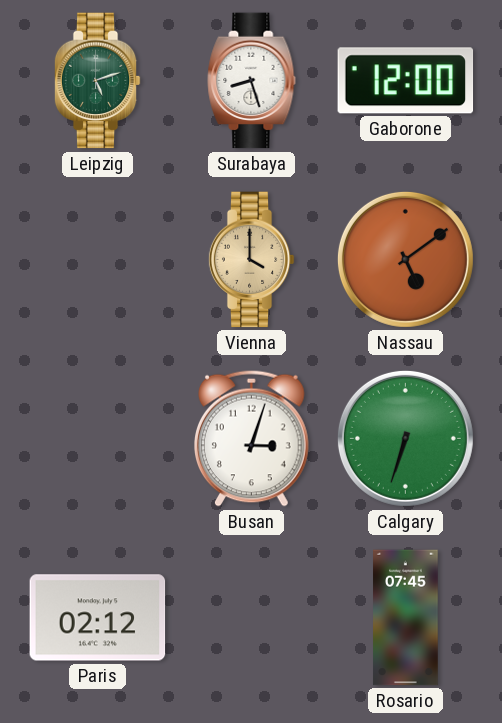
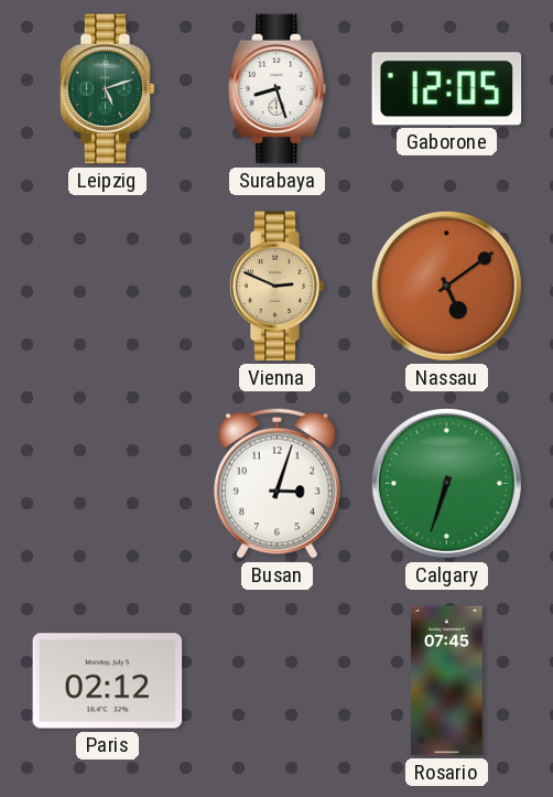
Gaborone: 12:00 -> 12:05 (447, 89)
Vienna: 4:00 -> 2:49 (276, 287)
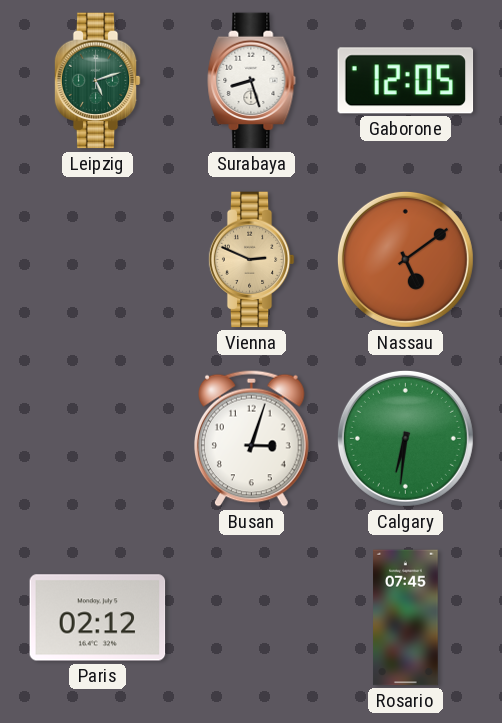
Calgary: 6:33 -> 6:31 (405, 438)
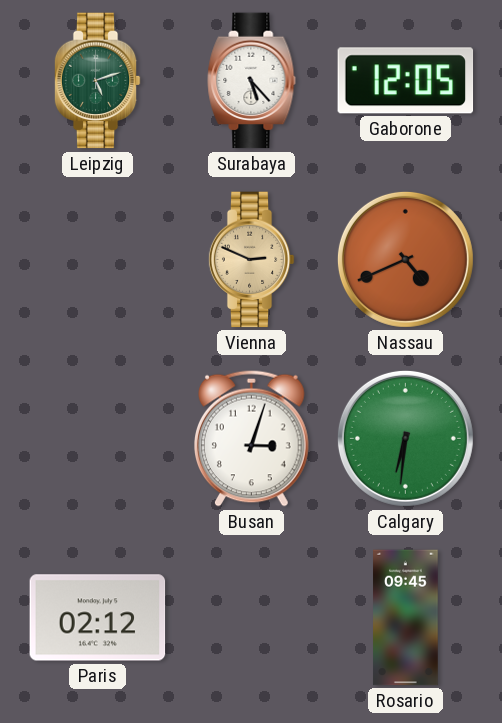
Surabaya: 8:27 -> 5:23 (252, 81)
Nassau: 5:09 -> 4:41 (405, 259)
Rosario: 07:45 -> 09:45 (406, 618)
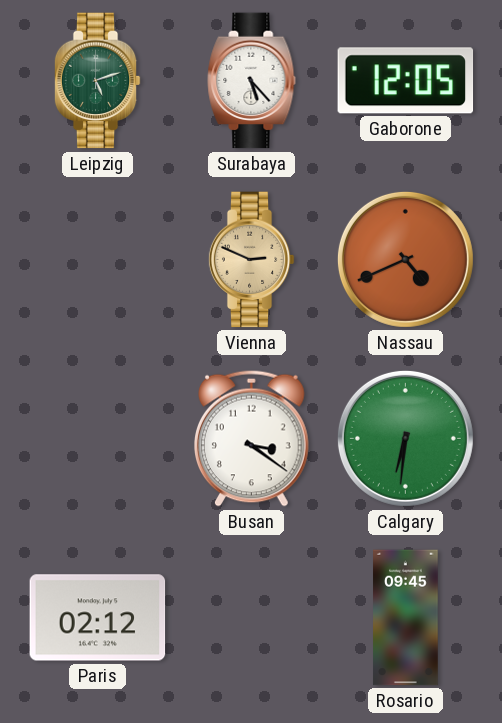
Busan: 3:03 -> 3:21 (252, 438)
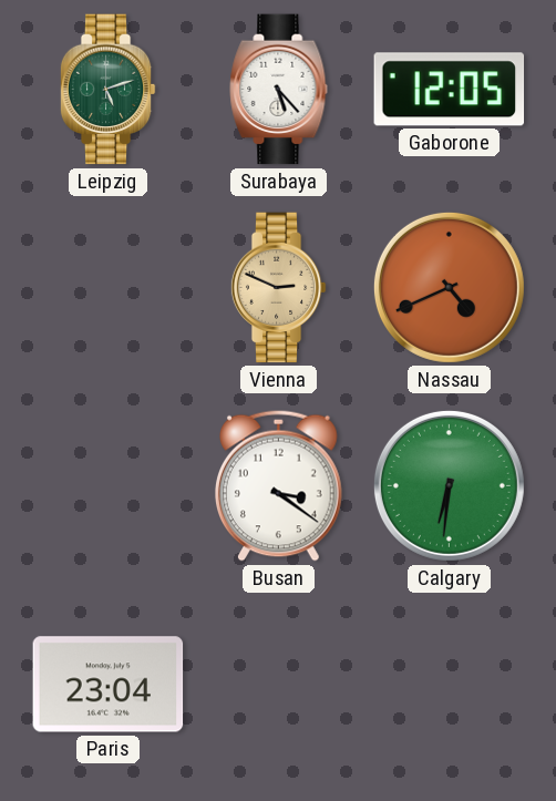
Paris: 02:12 -> 23:04 (109, 685)
Rosario: 09:45 -> none (406, 618)
